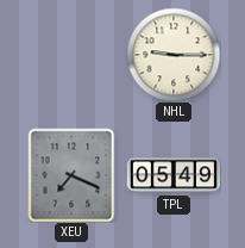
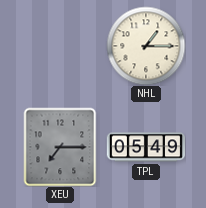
NHL: 9:15 -> 1:15 (146, 46)
XEU: 7:19 -> 7:15 (60, 147)
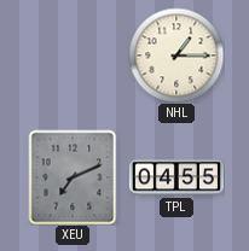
XEU: 7:15 -> 7:11 (73, 177)
TPL: 05:49 -> 04:55 (175, 177)
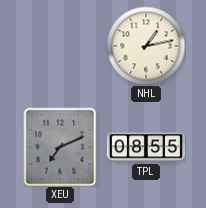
NHL: 1:15 -> 1:13 (146, 46)
TPL: 04:55 -> 08:55 (145, 147)
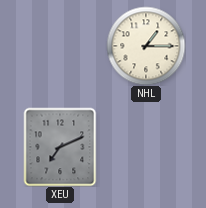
NHL: 1:13 -> 1:15 (146, 46)
TPL: 08:55 -> none (145, 147)
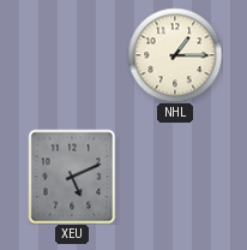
XEU: 7:11 -> 5:11 (72, 177)
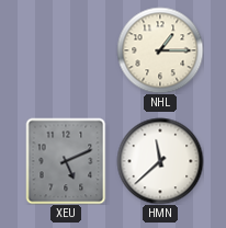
HMN: none -> 11:38 (160, 161)
